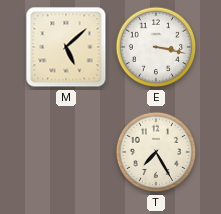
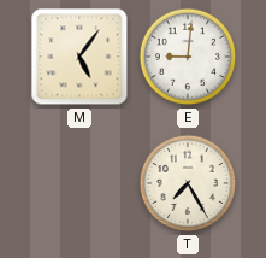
M: 5:08 -> 5:06 (79, 57)
E: 3:17 -> 9:01 (188, 57)
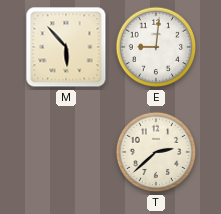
M: 5:06 -> 5:53 (66, 47)
T: 7:25 -> 2:38 (156, 152)
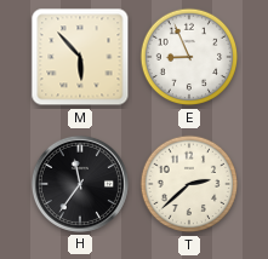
E: 9:01 -> 8:56 (189, 57)
H: none -> 11:36 (80, 184)
